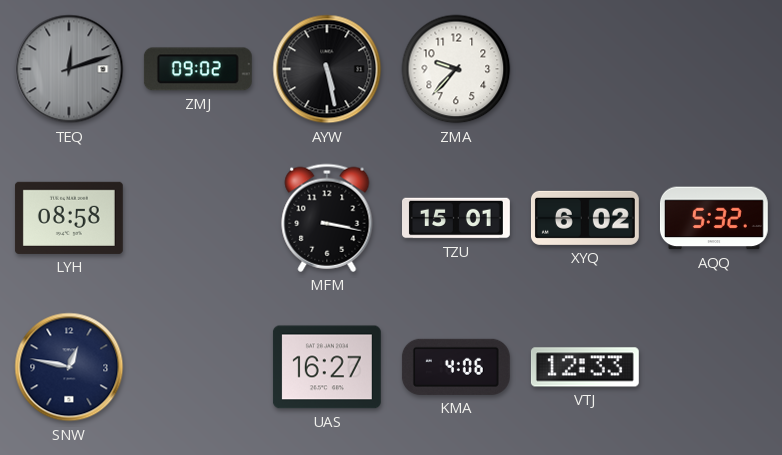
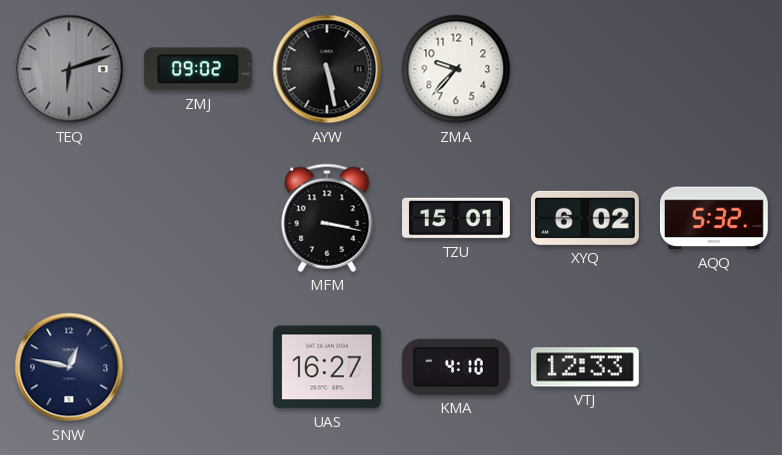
TEQ: 12:12 -> 6:12 (69, 69)
LYH: 08:58 -> none (69, 218)
KMA: 4:06 -> 4:10 (456, 367)
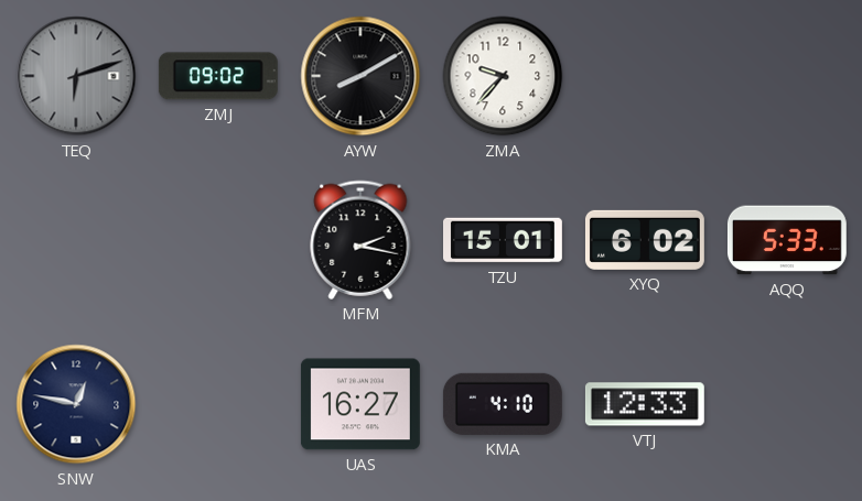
AYW: 5:28 -> 8:10 (360, 76)
MFM: 3:17 -> 2:17 (360, 240)
AQQ: 5:32 -> 5:33 (787, 240)
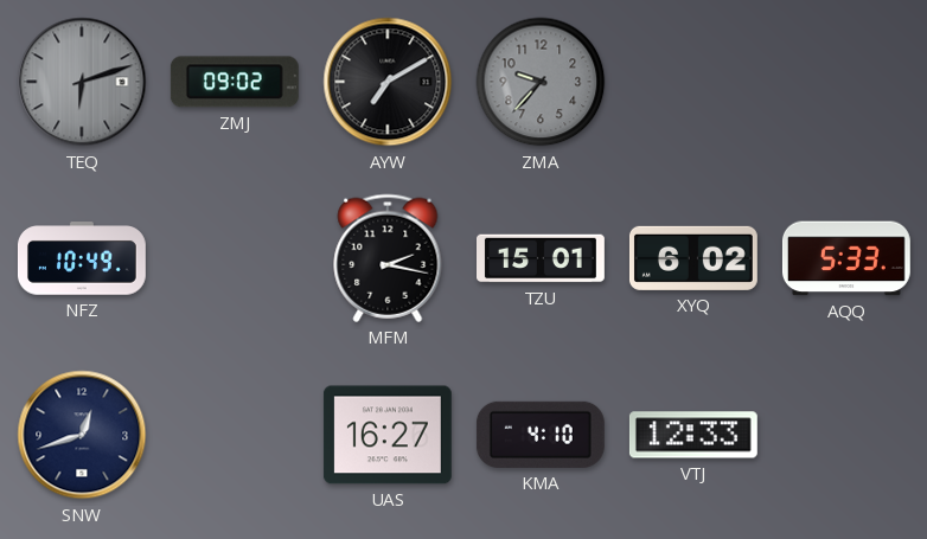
AYW: 8:10 -> 7:10 (388, 82)
ZMA dial: white -> grey (541, 82)
NFZ: none -> 10:49 (82, 258)
SNW: 12:47 -> 12:42 (82, 435)
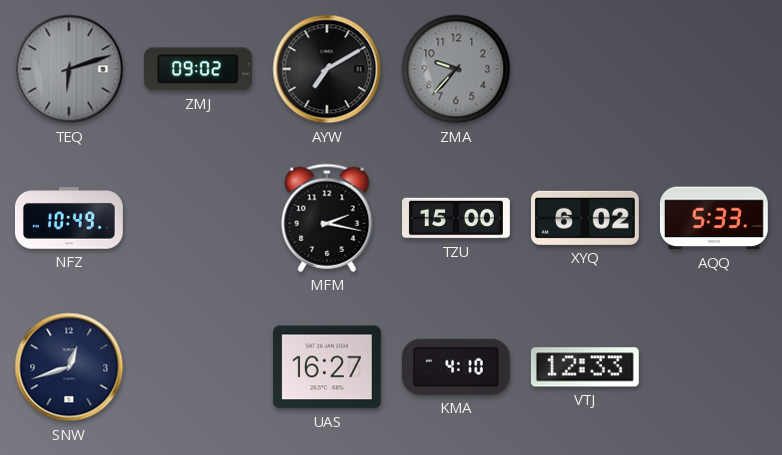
TZU: 15:01 -> 15:00 (457, 218)
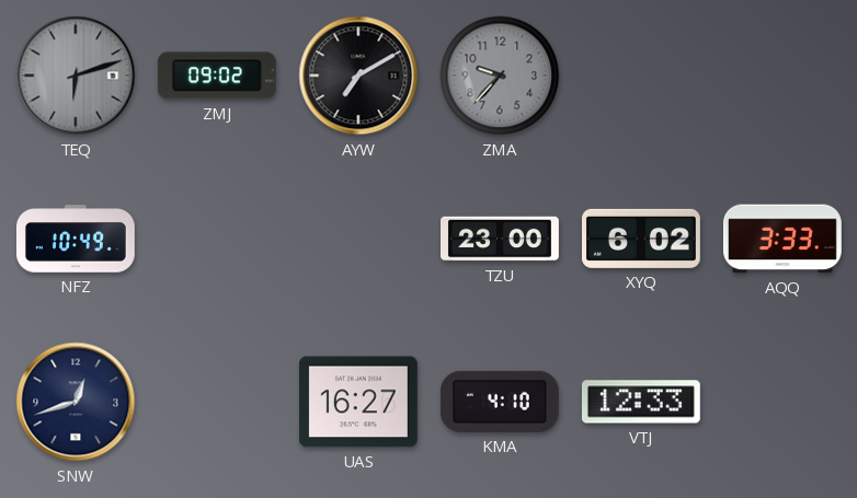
MFM: 2:17 -> none (327, 218)
TZU: 15:00 -> 23:00 (501, 239)
AQQ: 5:33 -> 3:33 (782, 239)
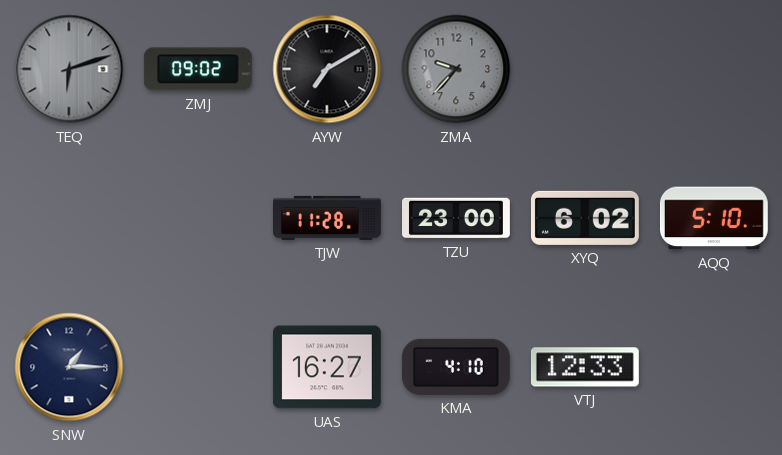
NFZ: 10:49 -> none (76, 239)
TJW: none -> 11:28 (328, 218)
AQQ: 3:33 -> 5:10 (714, 218)
SNW: 12:42 -> 1:15 (69, 367)
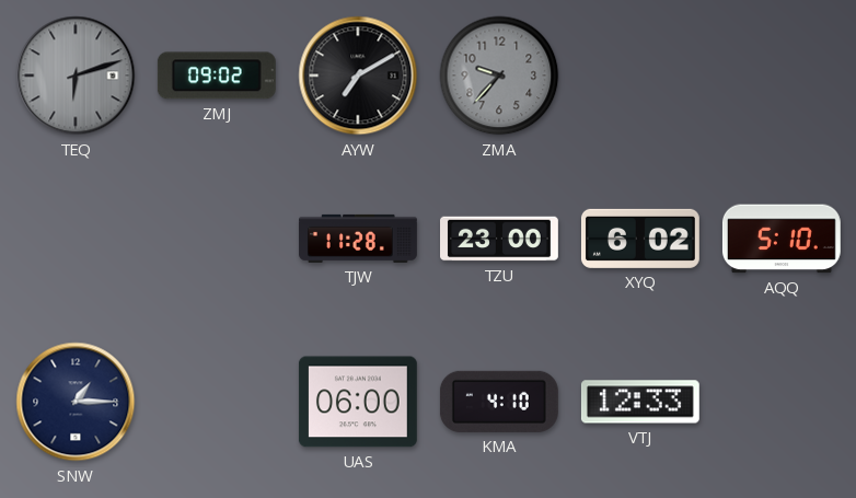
UAS: 16:27 -> 06:00 (358, 402)
